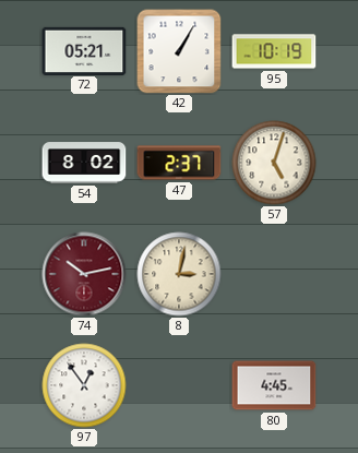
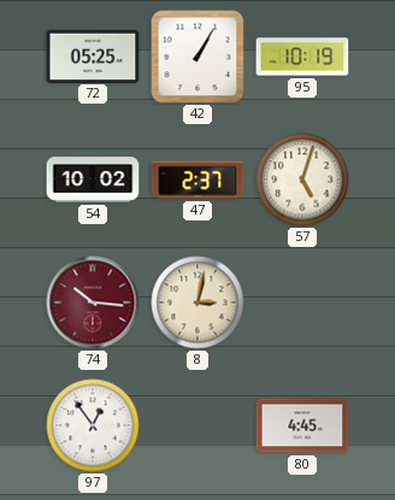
72: 05:21 -> 05:25 (93, 55)
54: 8:02 -> 10:02 (93, 180)
74: 10:13 -> 10:16 (93, 302)
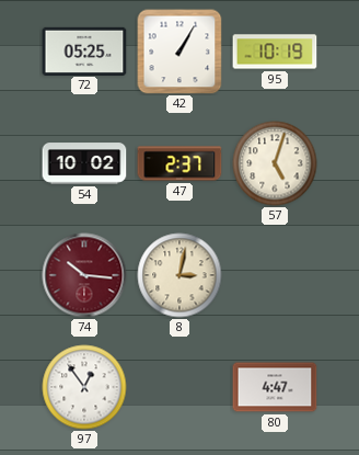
80: 4:45 -> 4:47 (275, 387)
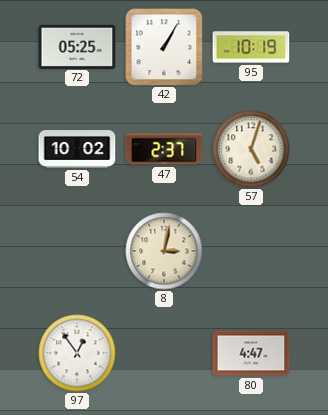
74: 10:16 -> none (84, 275)
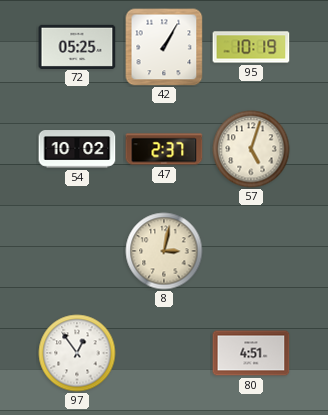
80: 4:47 -> 4:51 (251, 353)
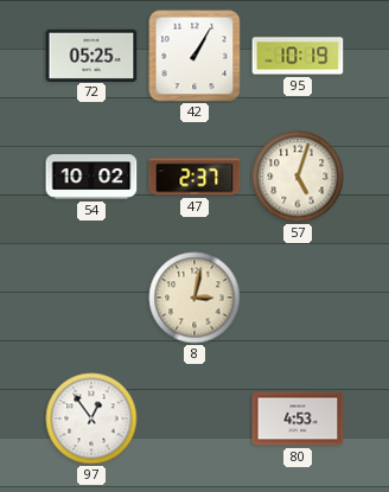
80: 4:51 -> 4:53 (298, 418)
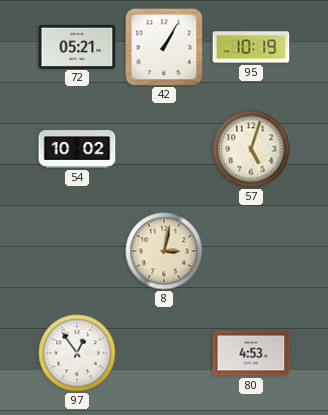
72: 05:25 -> 05:21 (77, 46)
47: 2:37 -> none (194, 177)
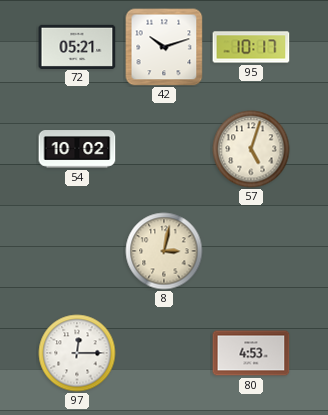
42: 1:05 -> 10:12 (164, 47)
95: 10:19 -> 10:17 (251, 47)
97: 12:54 -> 12:15 (77, 353)
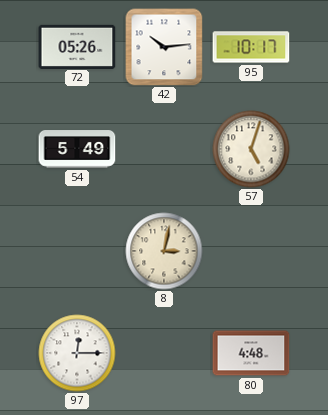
72: 05:21 -> 05:26 (77, 46)
42: 10:12 -> 10:14 (164, 47)
54: 10:02 -> 5:49 (77, 149)
80: 4:53 -> 4:48 (251, 353)
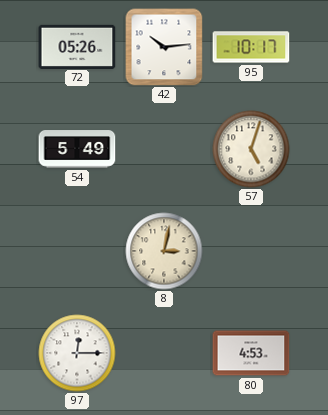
80: 4:48 -> 4:53 (251, 353)
